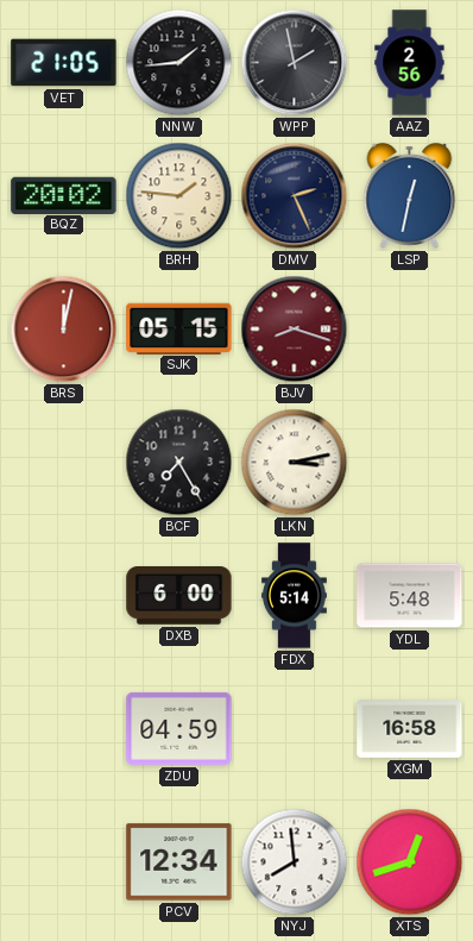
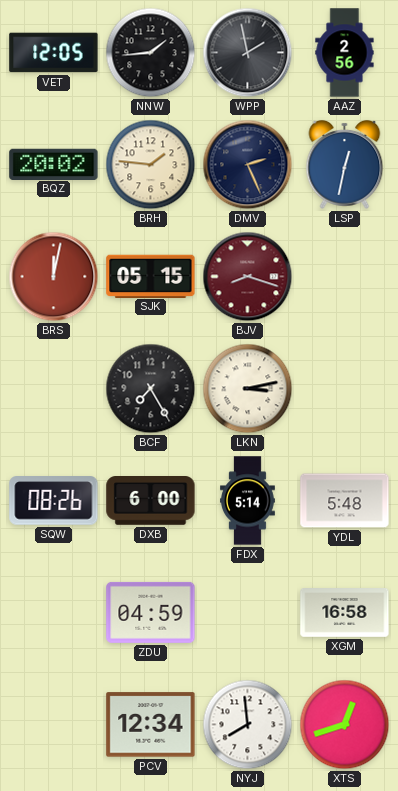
VET: 21:05 -> 12:05 (54, 53)
SQW: none -> 08:26 (54, 501)
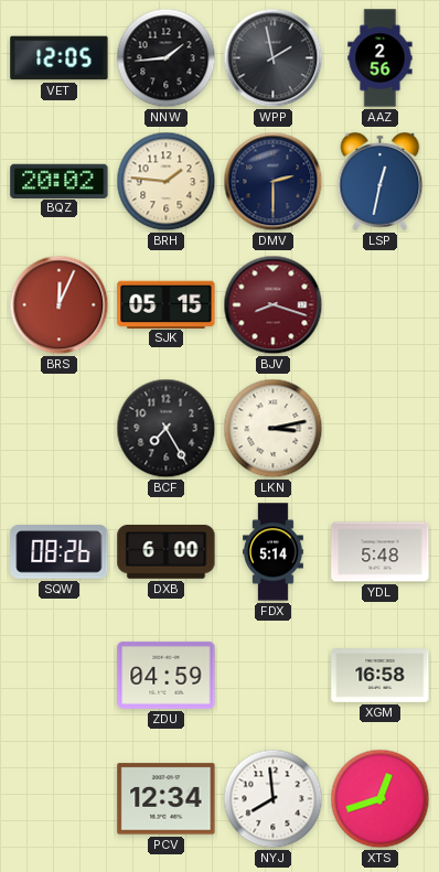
DMV: 2:26 -> 2:30 (274, 182)
BRS: 12:02 -> 12:04 (60, 305)
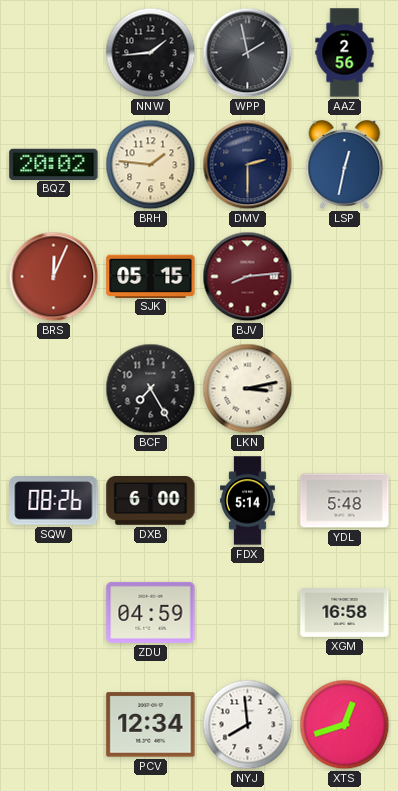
VET: 12:05 -> none (60, 58)
BJV: 8:18 -> 8:14 (248, 277)
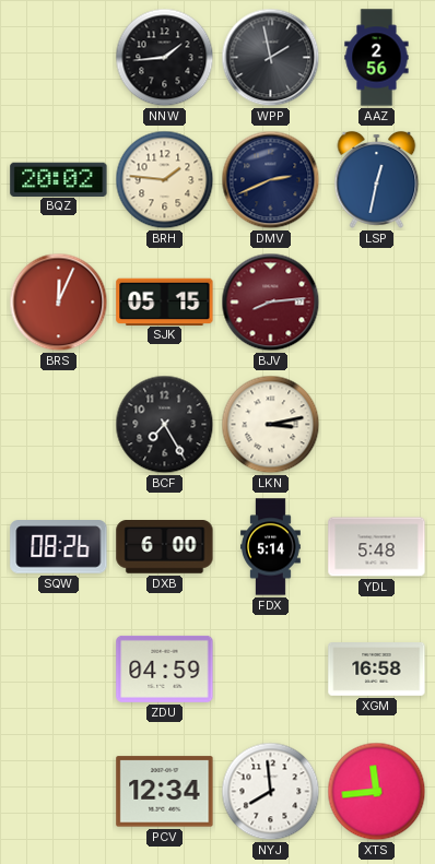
DMV: 2:30 -> 2:41 (271, 180)
XTS: 12:42 -> 11:44 (377, 792)
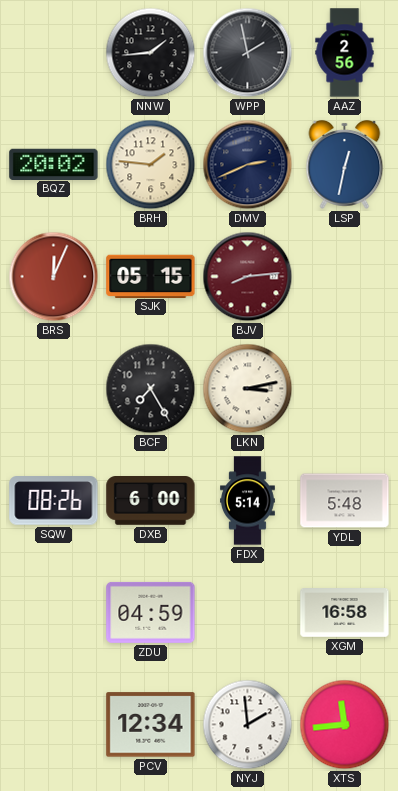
NYJ: 7:59 -> 1:59 (248, 725)
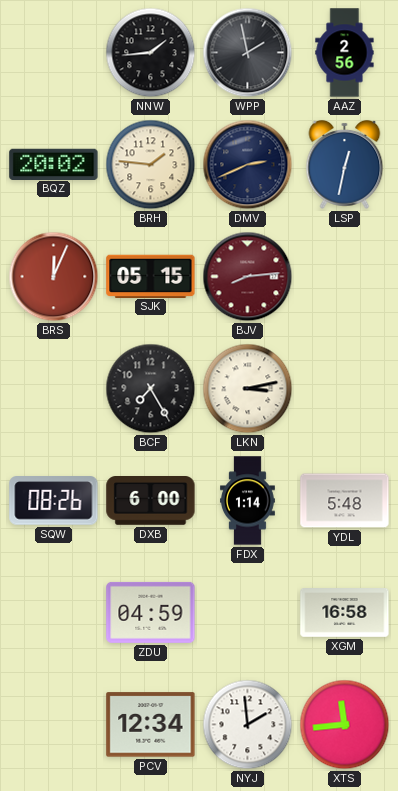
FDX: 5:14 -> 1:14 (248, 501)
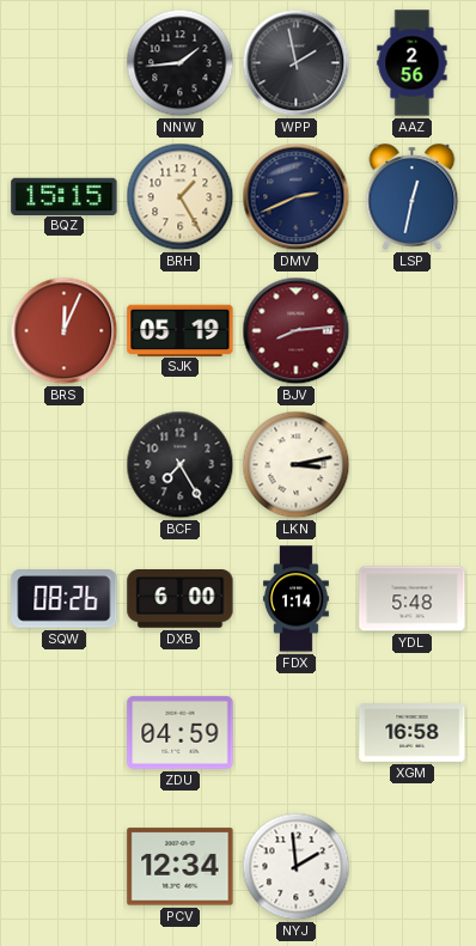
BQZ: 20:02 -> 15:15 (65, 196)
BRH: 1:46 -> 1:25 (181, 197)
SJK: 05:15 -> 05:19 (181, 330)
XTS: 11:44 -> none (345, 725)
